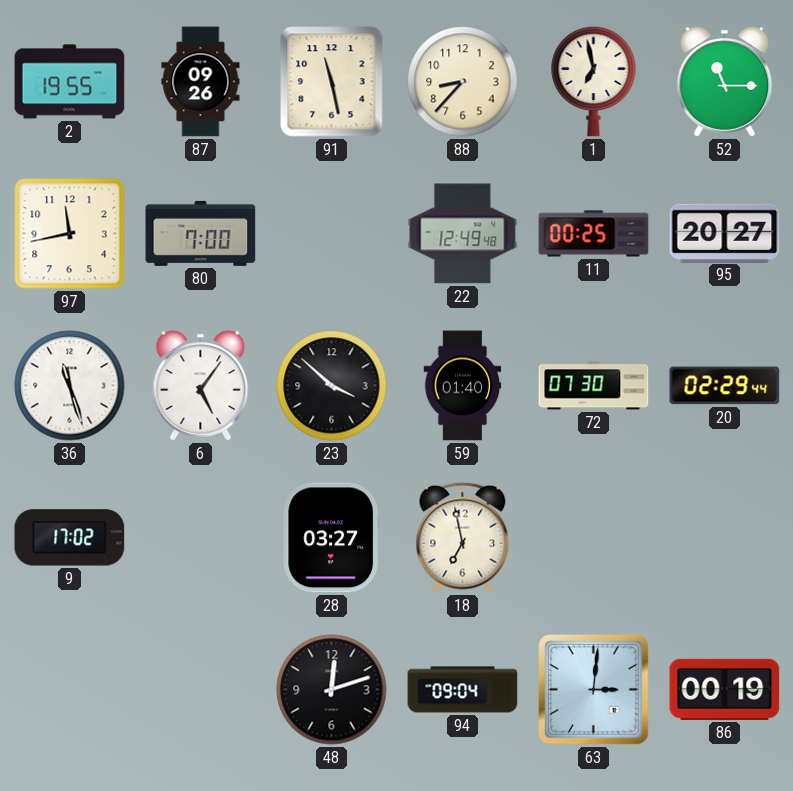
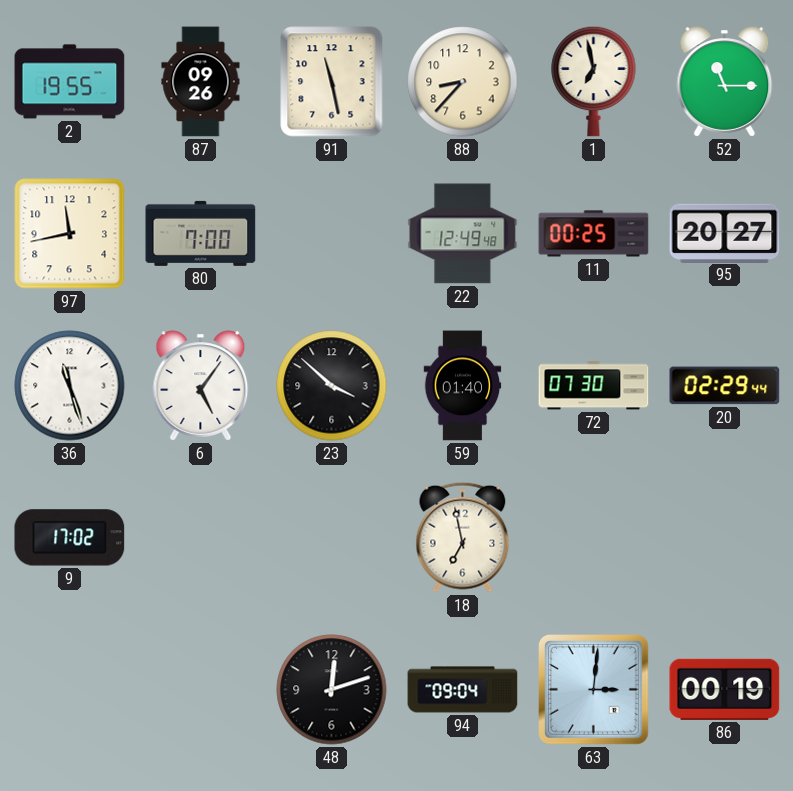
28: 03:27 -> none (331, 538)
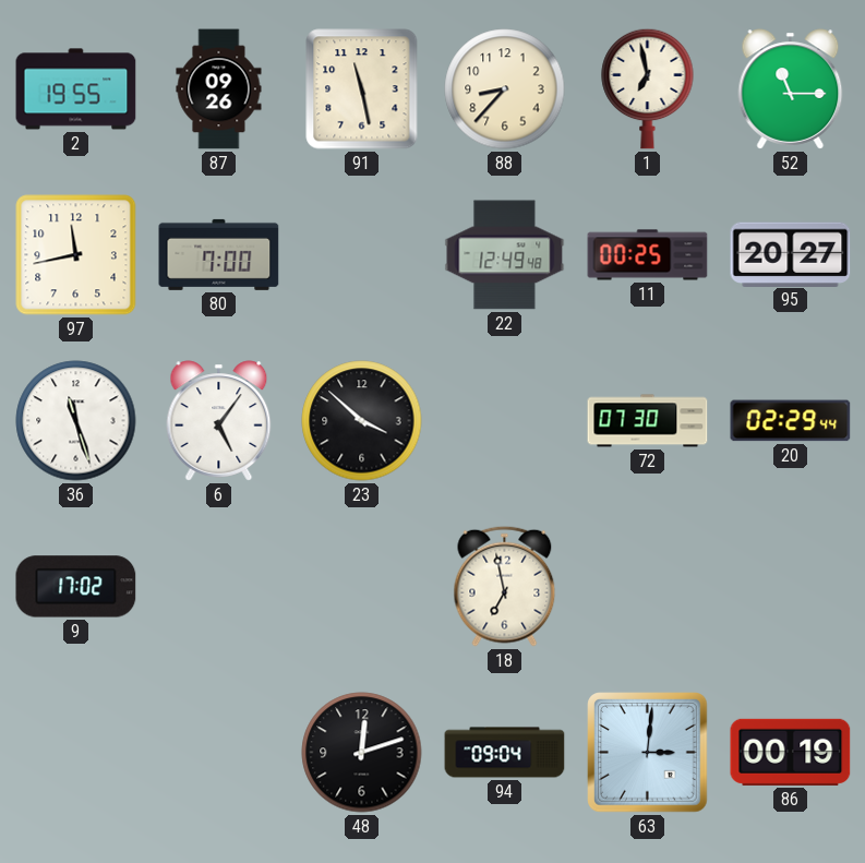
59: 01:40 -> none (463, 386)
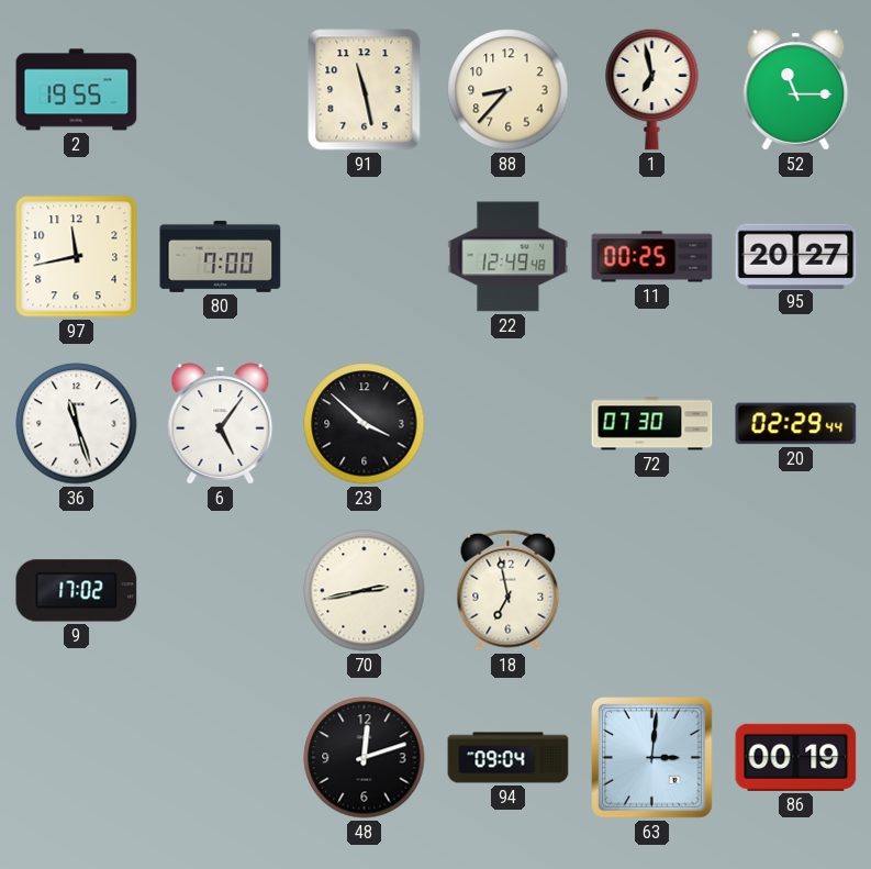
87: 09:26 -> none (219, 89)
70: none -> 2:43 (365, 591)
